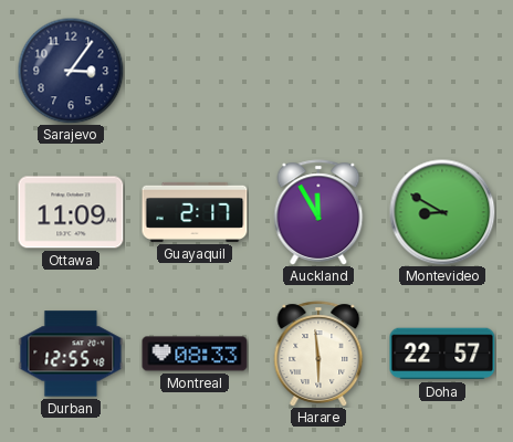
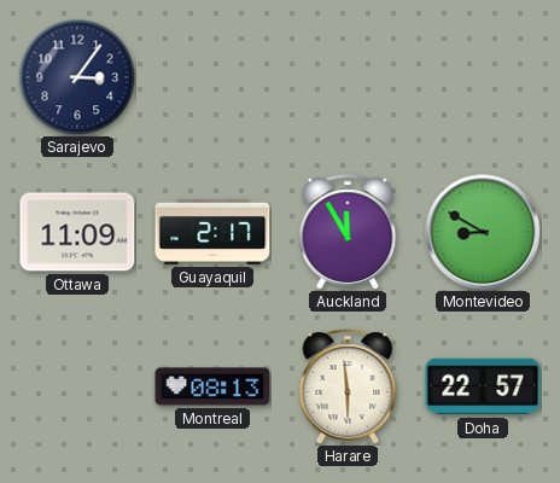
Durban: 12:55 -> none (71, 354)
Montreal: 08:33 -> 08:13 (212, 386)
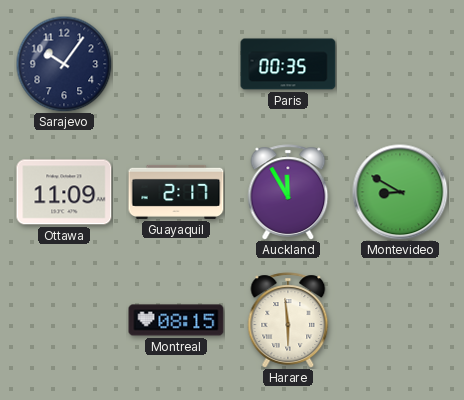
Sarajevo: 3:06 -> 10:06 (64, 64)
Paris: none -> 00:35 (288, 64)
Montreal: 08:13 -> 08:15 (176, 320)
Doha: 22:57 -> none (483, 386)
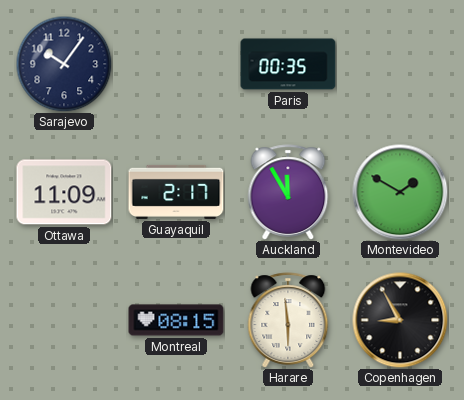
Montevideo: 8:50 -> 1:50 (400, 192)
Copenhagen: none -> 8:55 (400, 320)
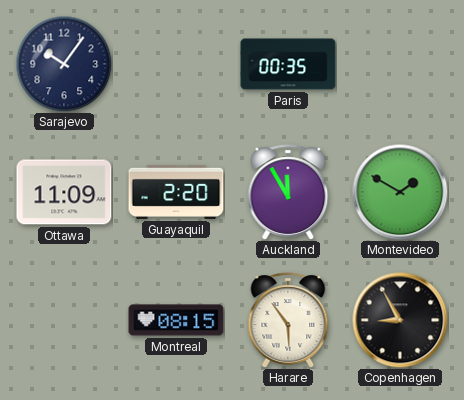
Guayaquil: 2:17 -> 2:20 (176, 192)
Harare: 5:59 -> 5:54 (288, 320)
